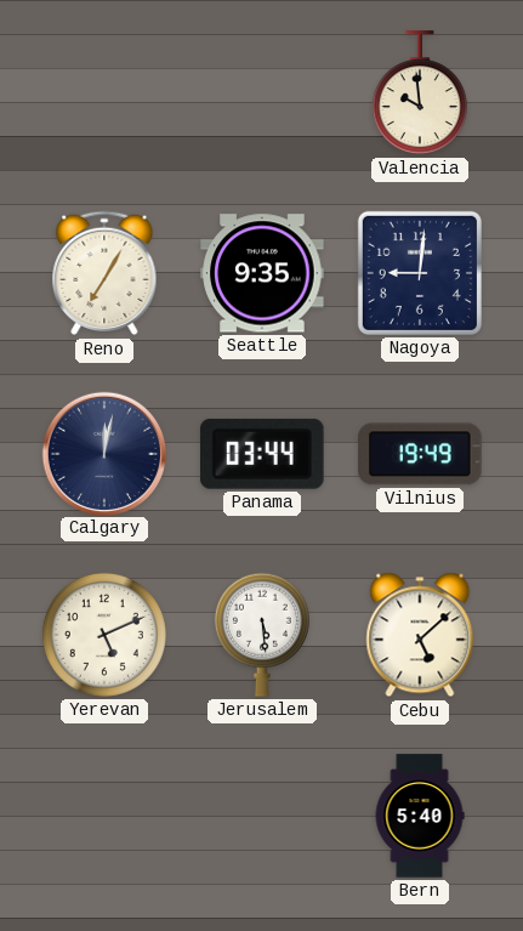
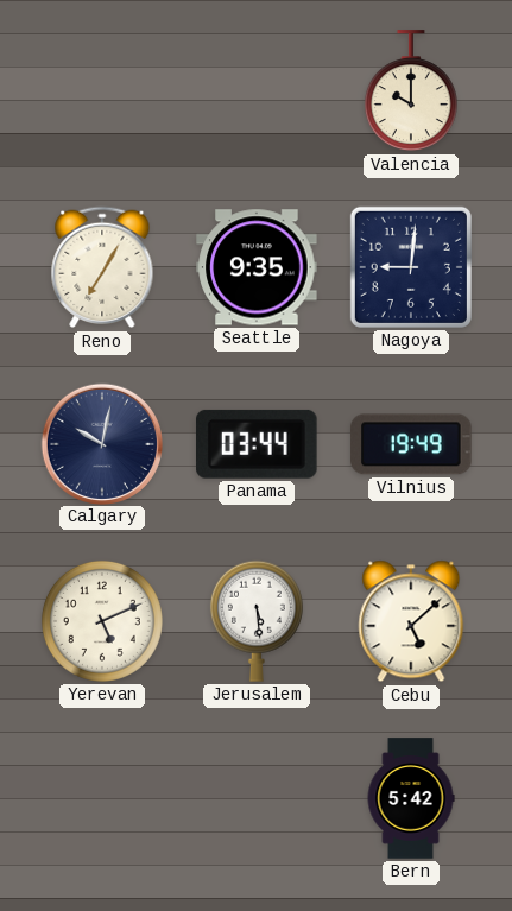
Valencia: 9:59 -> 10:00 (411, 91)
Calgary: 12:02 -> 10:02 (101, 443)
Bern: 5:40 -> 5:42 (411, 798)
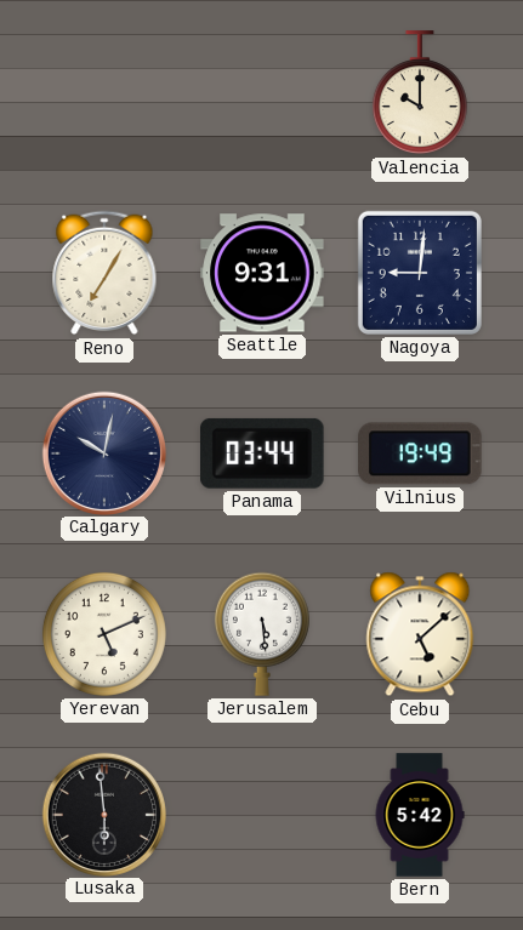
Seattle: 9:35 -> 9:31 (262, 273)
Lusaka: none -> 5:59 (103, 814)
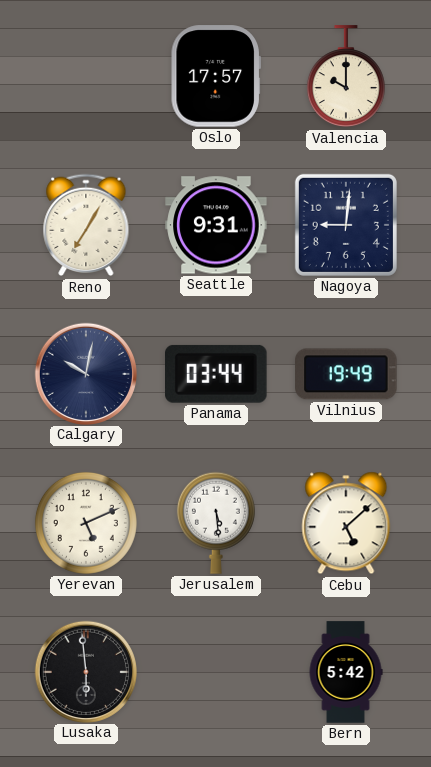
Oslo: none -> 17:57 (216, 76)
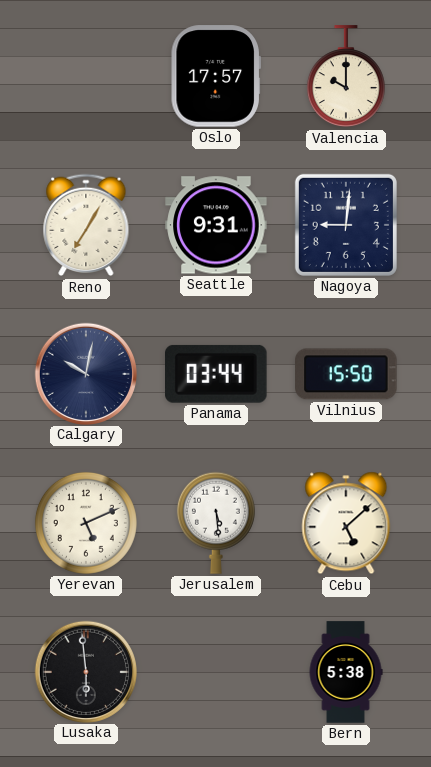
Vilnius: 19:49 -> 15:50 (346, 374)
Bern: 5:42 -> 5:38 (346, 672)
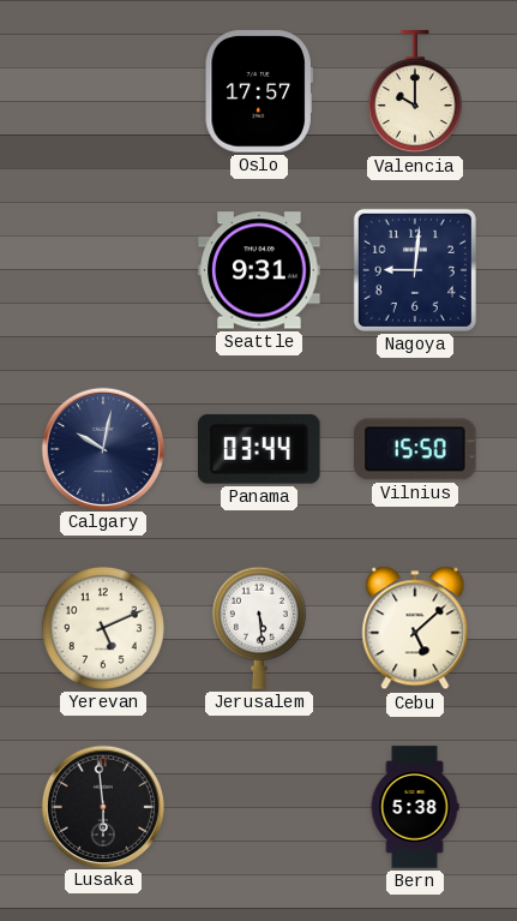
Reno: 7:05 -> none (86, 225)
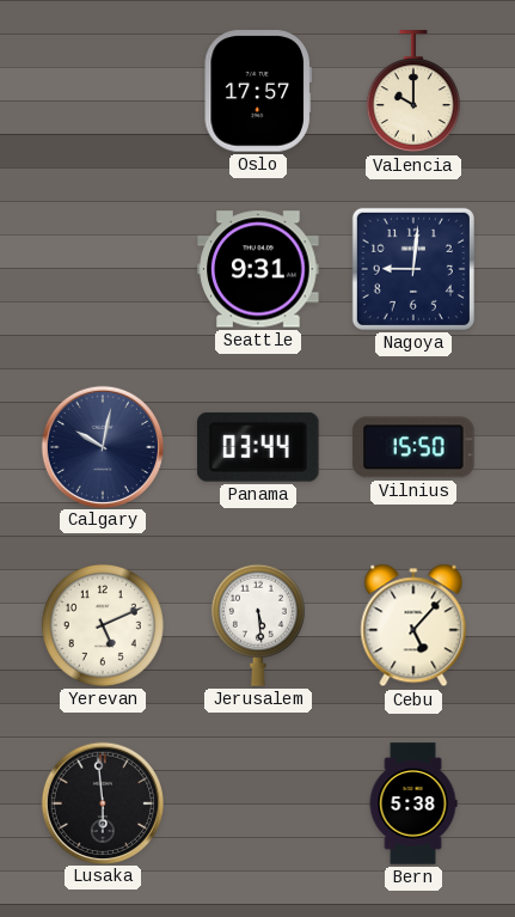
Cebu: 5:08 -> 5:07 (413, 625)
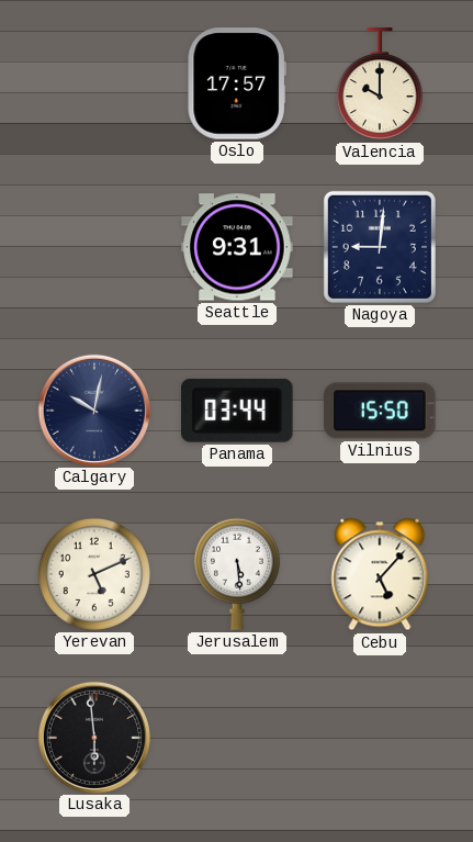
Bern: 5:38 -> none (413, 803)
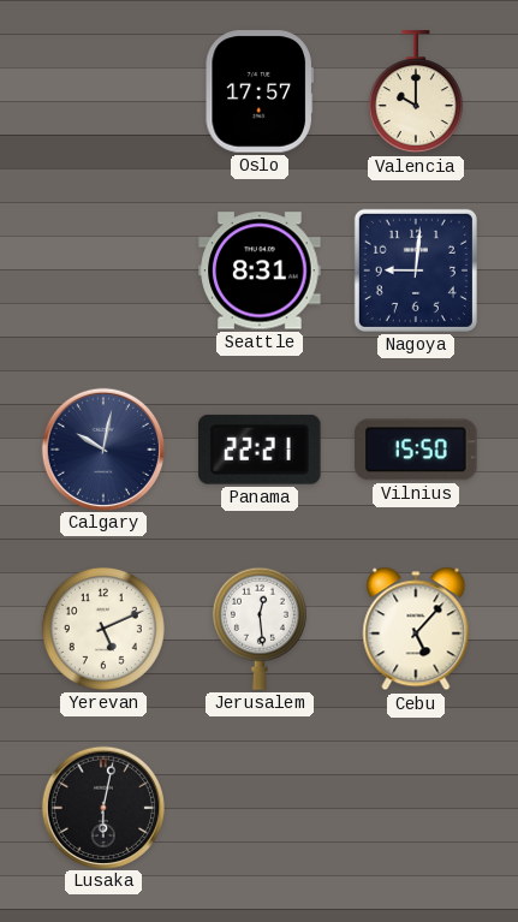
Seattle: 9:31 -> 8:31 (260, 270)
Panama: 03:44 -> 22:21 (261, 450)
Jerusalem: 5:29 -> 12:29 (260, 629)
Lusaka: 5:59 -> 6:02 (102, 807)
